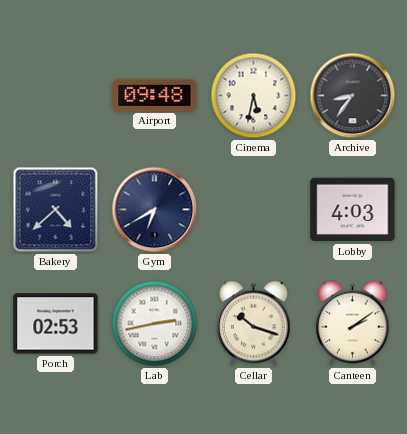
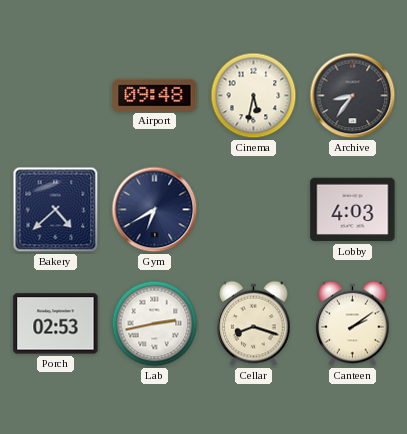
Cellar: 10:18 -> 8:18 (254, 324)
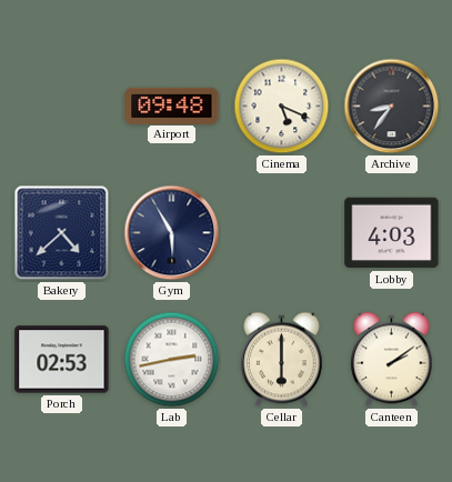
Cinema: 5:32 -> 5:19 (282, 107)
Gym: 6:40 -> 5:55 (172, 233)
Cellar: 8:18 -> 6:00 (282, 360)
